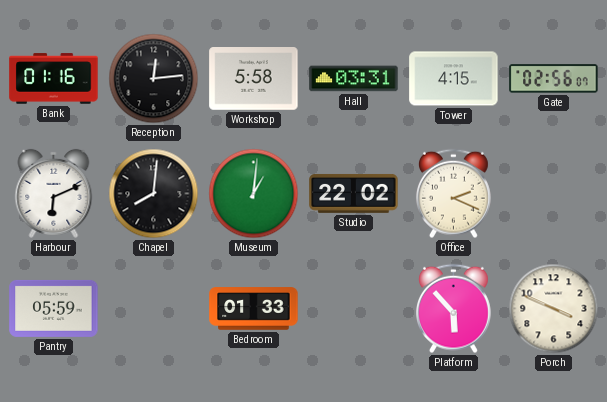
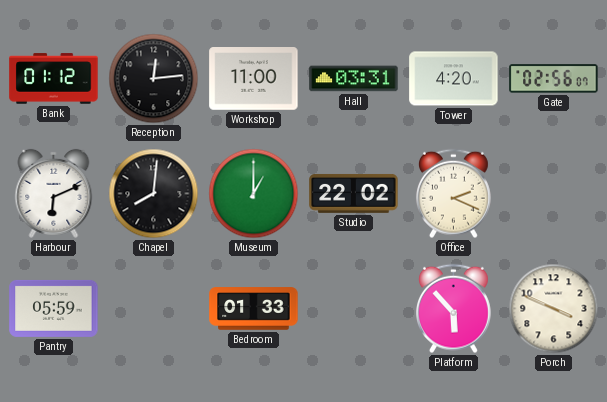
Bank: 01:16 -> 01:12 (54, 79)
Workshop: 5:58 -> 11:00 (254, 79)
Tower: 4:15 -> 4:20 (454, 79)
Museum: 1:01 -> 1:00 (254, 194)
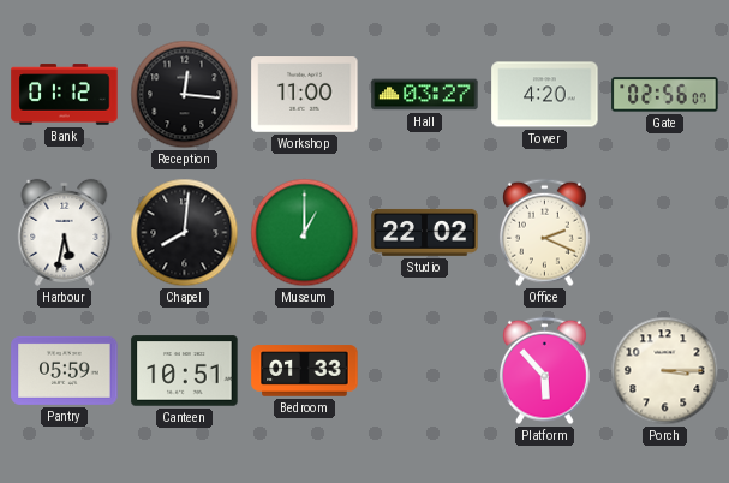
Reception: 12:14 -> 12:16 (185, 95)
Hall: 03:31 -> 03:27 (425, 95)
Harbour: 6:11 -> 5:32 (65, 232)
Canteen: none -> 10:51 (185, 371)
Porch: 3:49 -> 3:15 (665, 371)
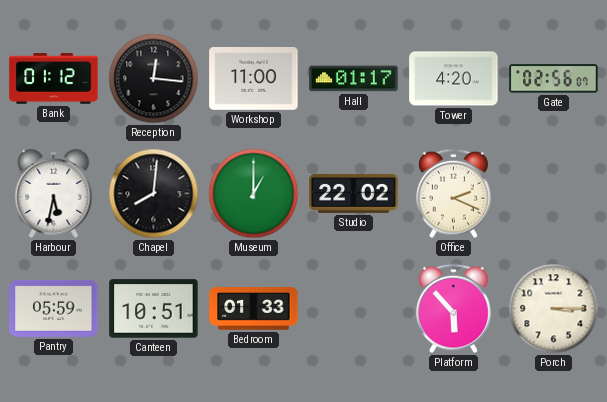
Hall: 03:27 -> 01:17 (354, 79)
